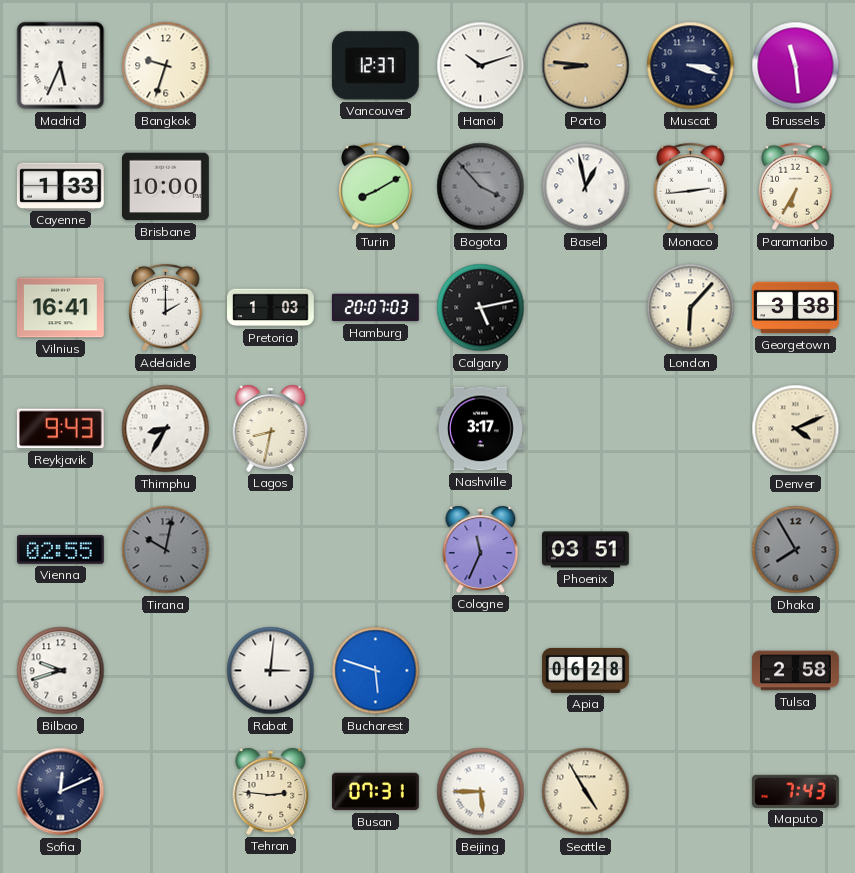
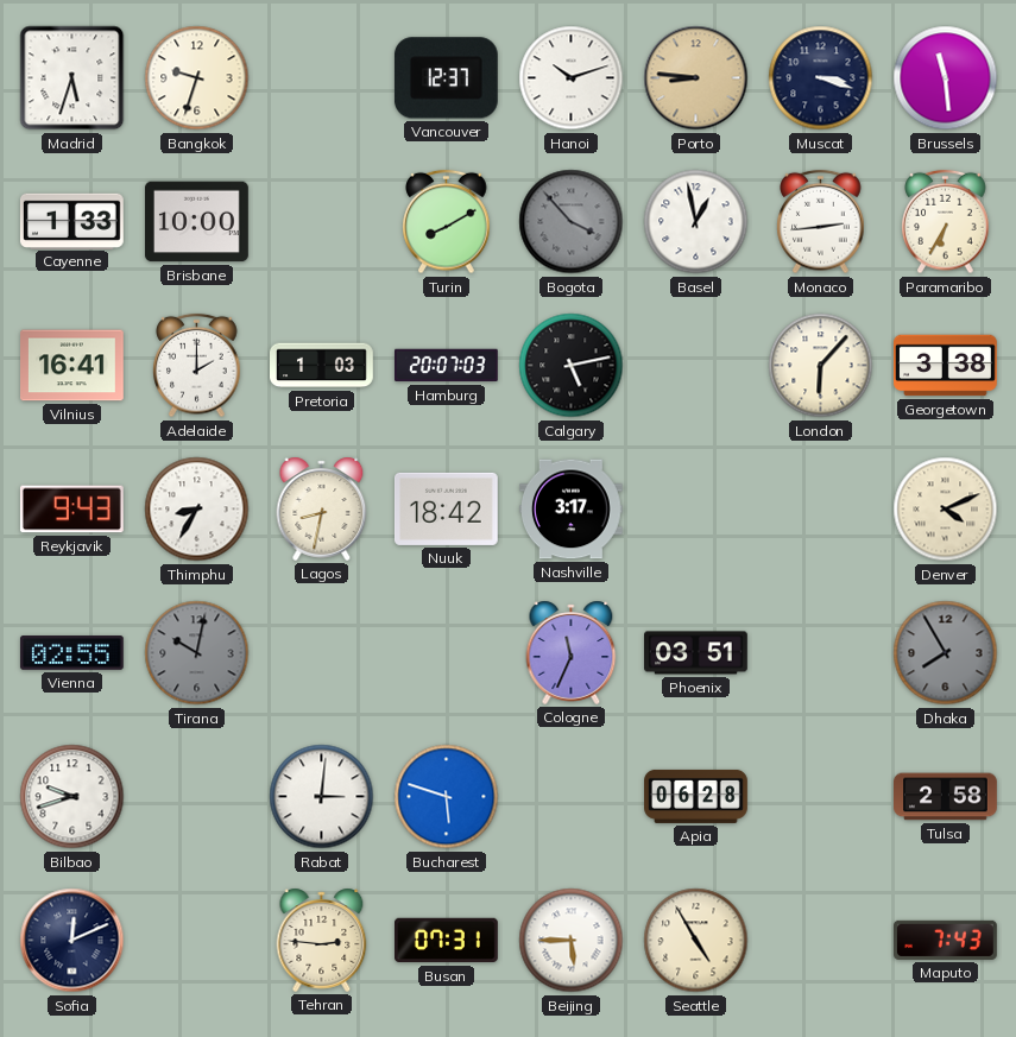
Madrid: 5:34 -> 5:33 (72, 78)
Nuuk: none -> 18:42 (446, 508)
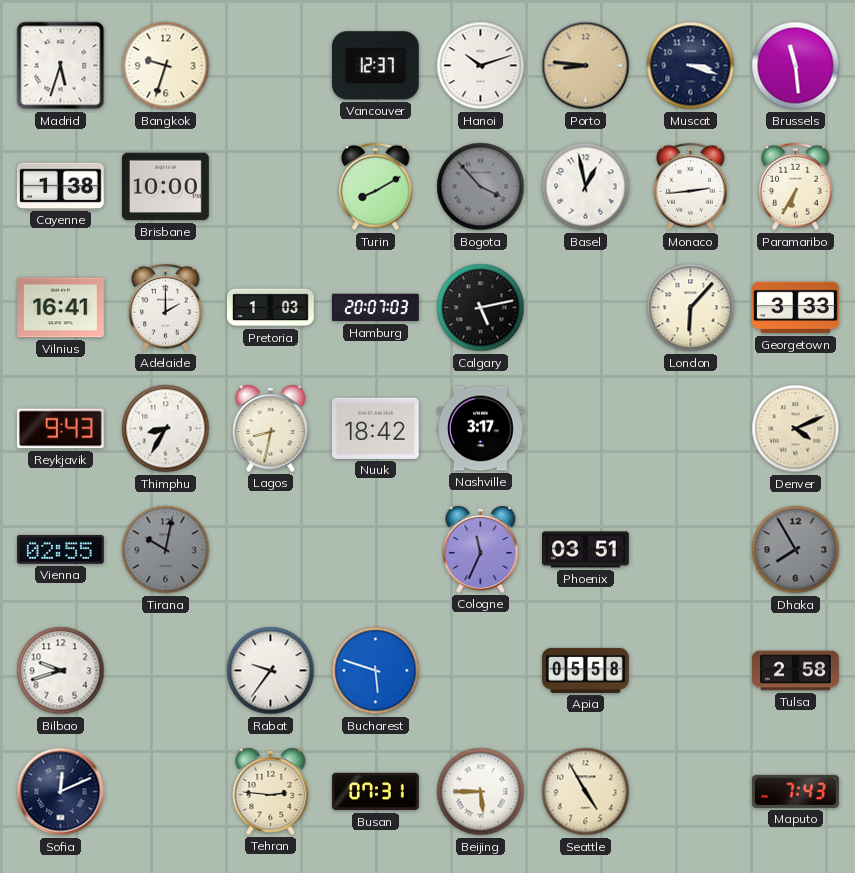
Cayenne: 1:33 -> 1:38 (60, 186)
Georgetown: 3:38 -> 3:33 (796, 308)
Rabat: 3:01 -> 9:36 (271, 671)
Apia: 06:28 -> 05:58 (586, 670)
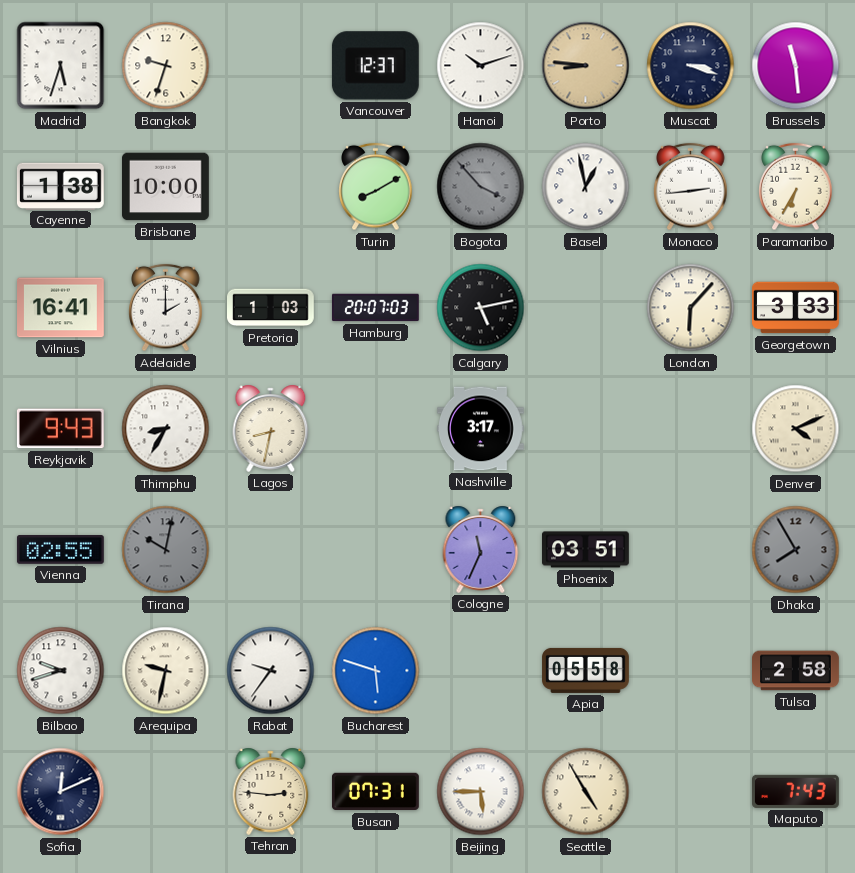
Nuuk: 18:42 -> none (375, 428)
Arequipa: none -> 9:32 (166, 671)
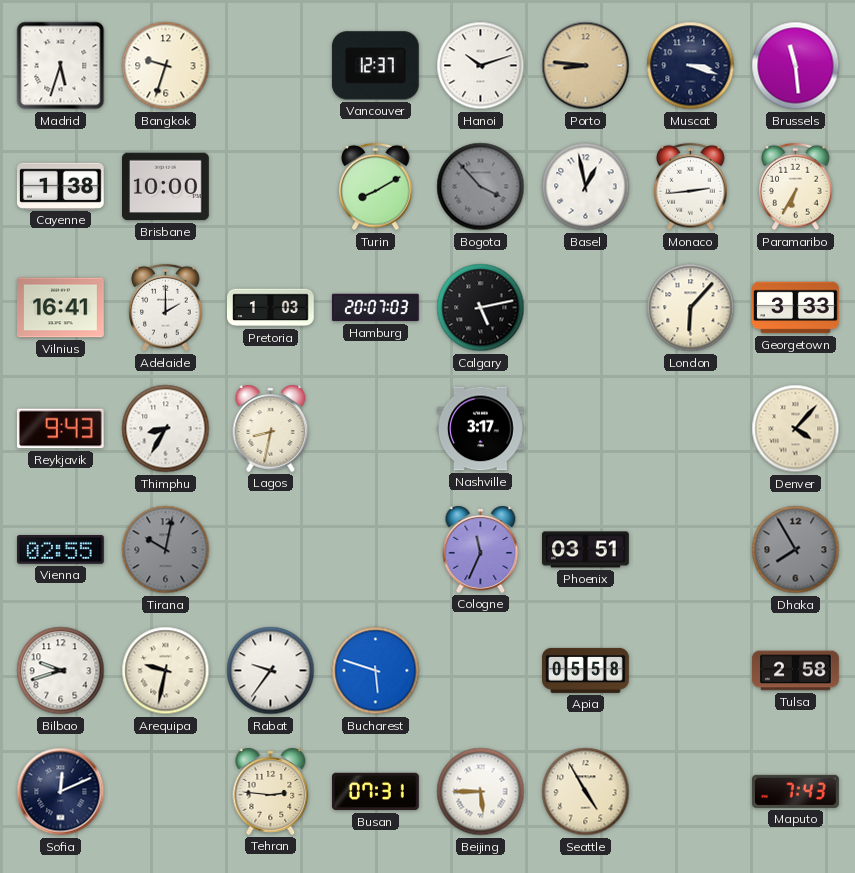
Denver: 4:11 -> 4:07 (796, 429)
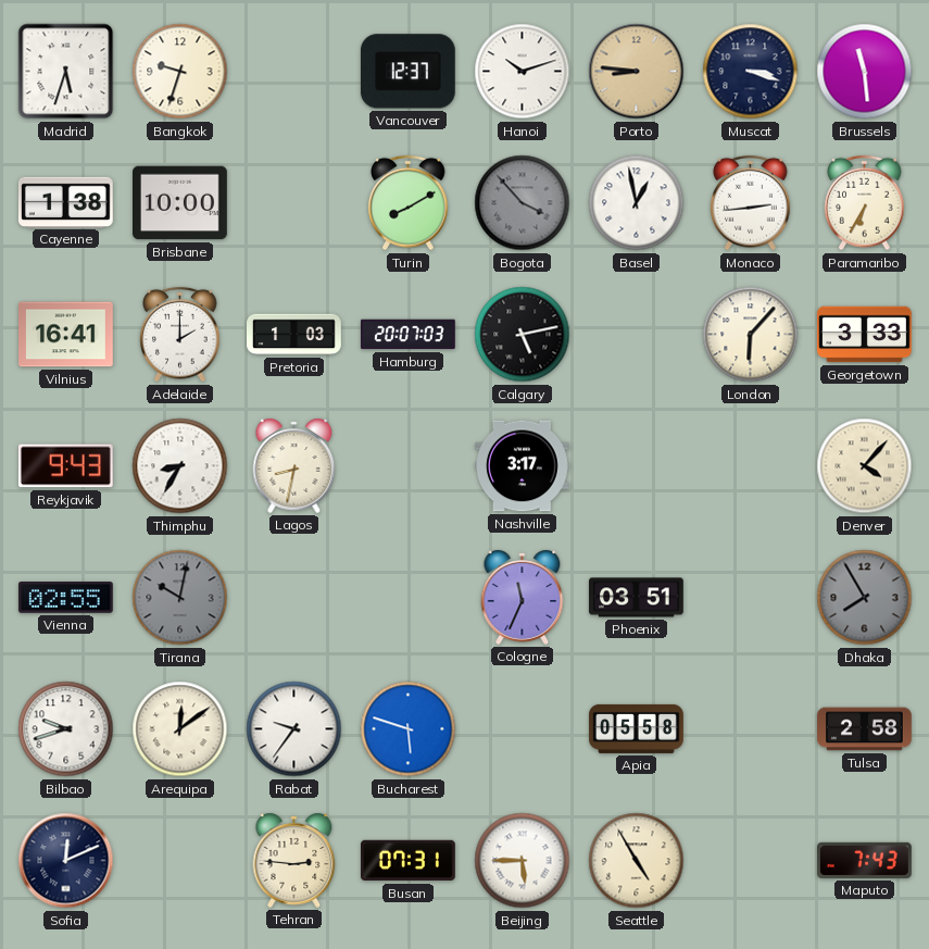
Arequipa: 9:32 -> 12:09 (180, 729)
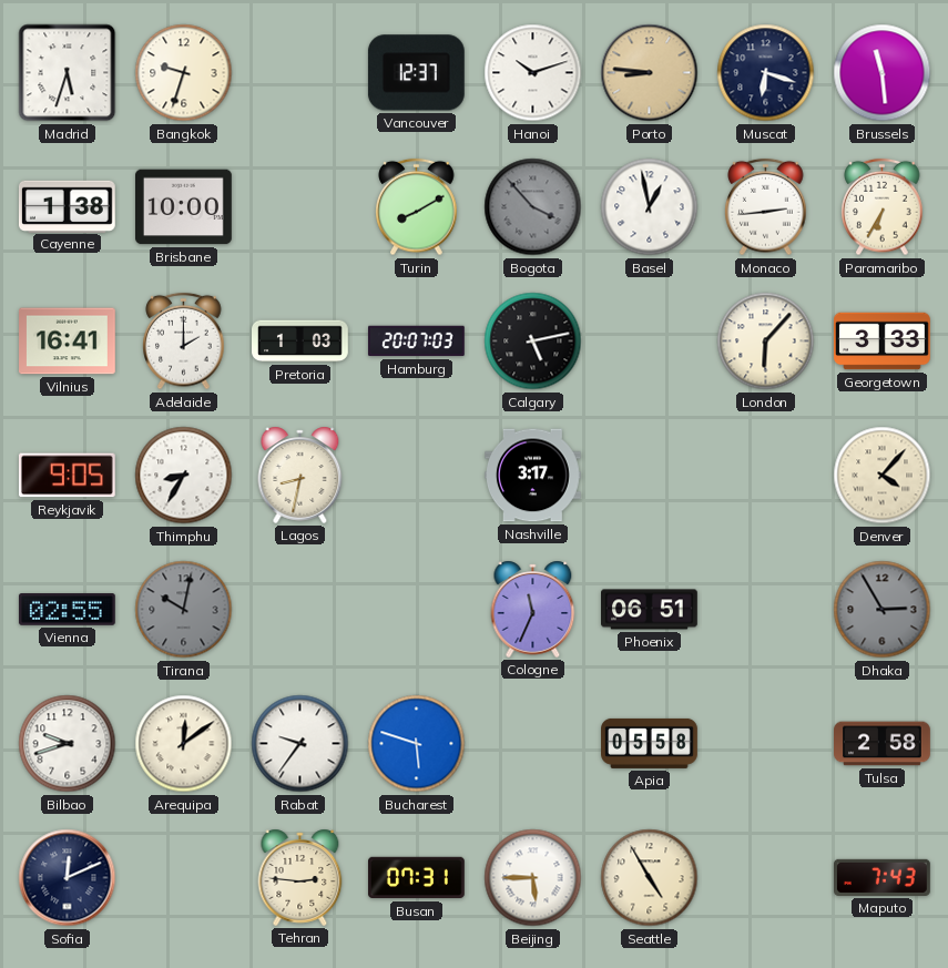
Muscat: 3:18 -> 6:18 (766, 73)
Reykjavik: 9:43 -> 9:05 (67, 476)
Phoenix: 03:51 -> 06:51 (650, 610)
Dhaka: 7:55 -> 2:55 (883, 610)
